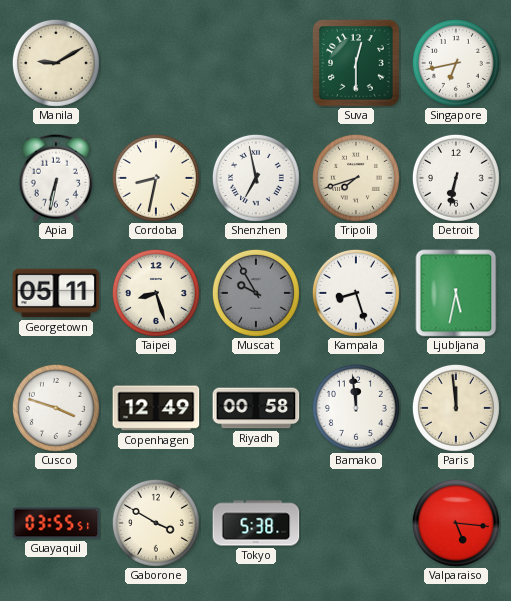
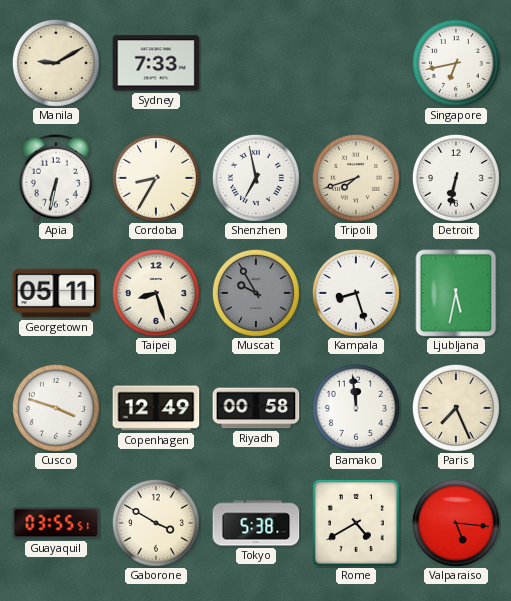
Sydney: none -> 7:33 (156, 63)
Suva: 12:30 -> none (356, 63)
Cordoba: 8:32 -> 8:35 (156, 178)
Paris: 11:59 -> 7:26 (456, 408)
Rome: none -> 4:40 (356, 523)
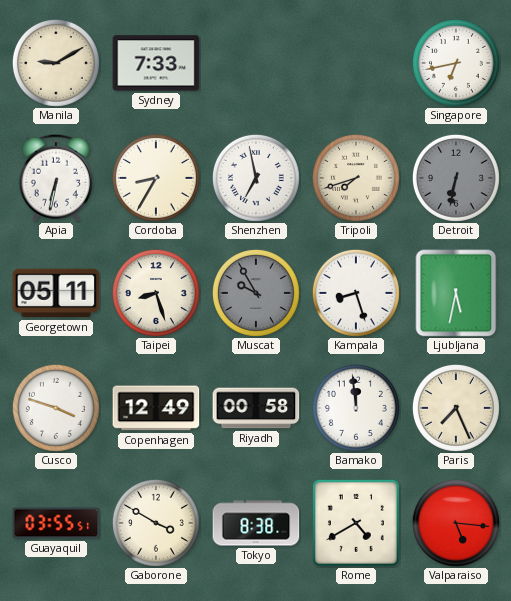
Detroit dial: white -> grey (456, 178)
Tokyo: 5:38 -> 8:38 (256, 523)
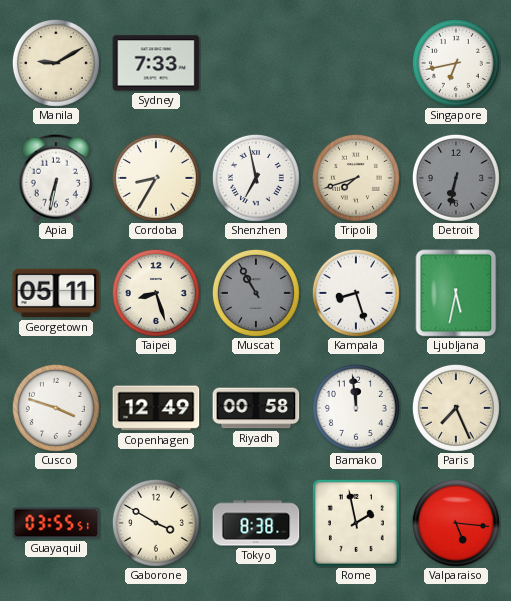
Muscat: 9:55 -> 10:55 (256, 293)
Rome: 4:40 -> 1:58 (356, 523)
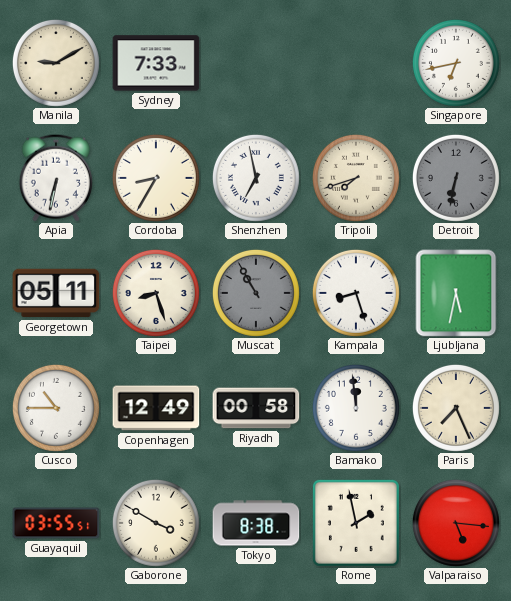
Cusco: 3:48 -> 10:45 (56, 408)
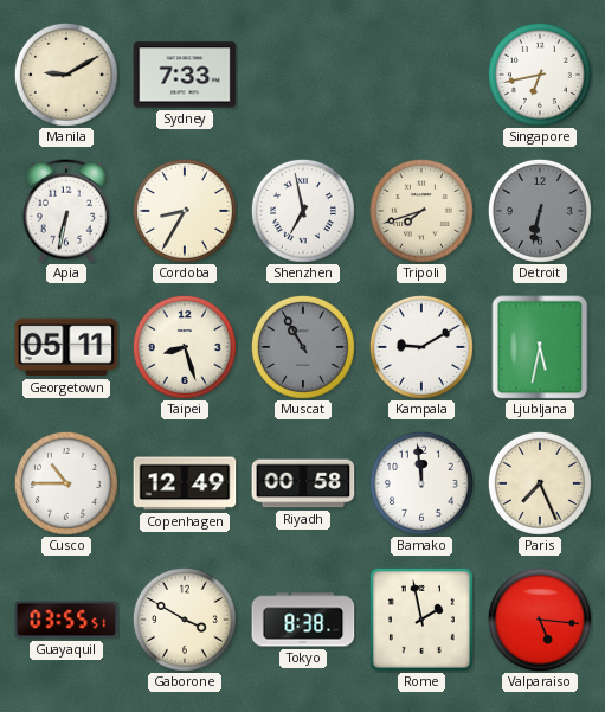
Kampala: 8:27 -> 9:10 (421, 347)
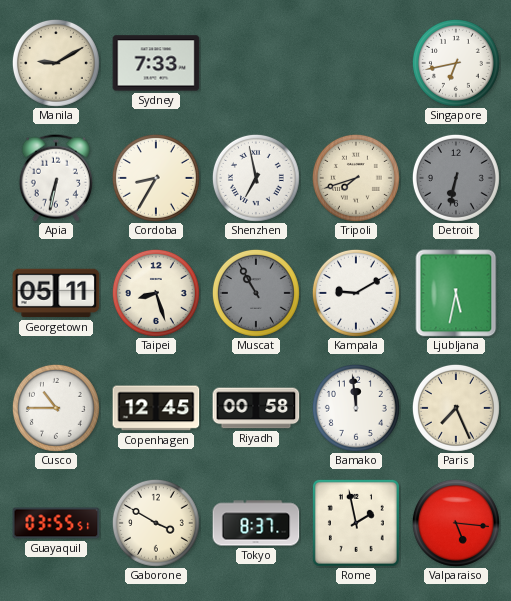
Copenhagen: 12:49 -> 12:45 (156, 408)
Tokyo: 8:38 -> 8:37 (256, 523)
